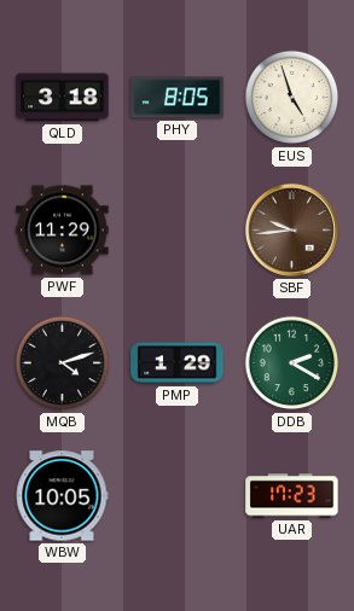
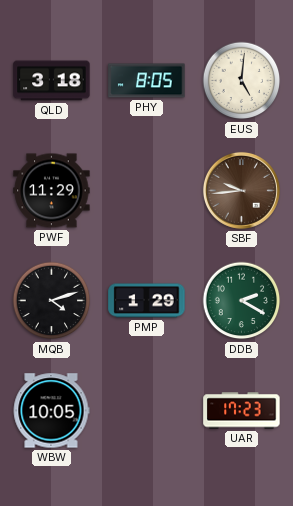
EUS: 4:57 -> 5:01 (242, 81)
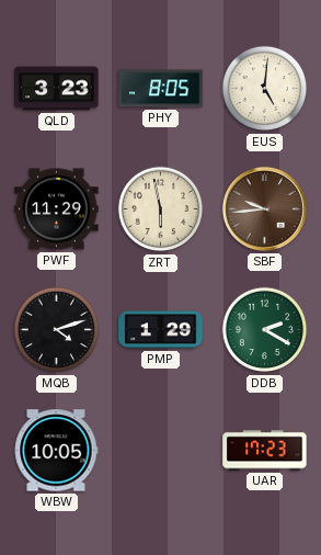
QLD: 3:18 -> 3:23 (57, 89)
ZRT: none -> 5:58 (161, 209)
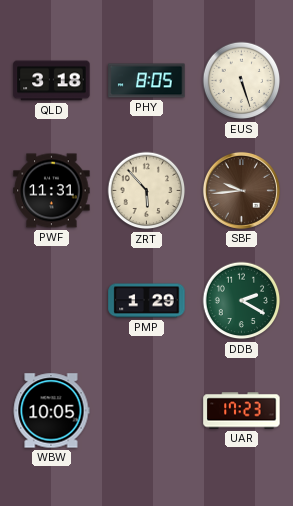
QLD: 3:23 -> 3:18 (52, 81)
EUS: 5:01 -> 5:27 (242, 81)
PWF: 11:29 -> 11:31 (52, 191)
ZRT: 5:58 -> 5:53 (147, 191)
MQB: 4:12 -> none (57, 330)
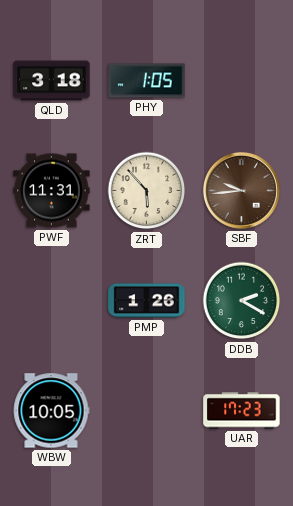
PHY: 8:05 -> 1:05 (147, 81)
EUS: 5:27 -> none (242, 81)
PMP: 1:29 -> 1:26 (147, 301)
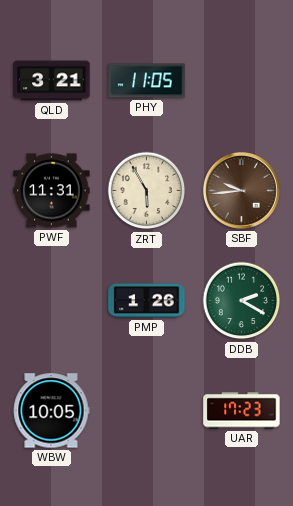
QLD: 3:18 -> 3:21 (52, 81)
PHY: 1:05 -> 11:05 (147, 81)
ZRT: 5:53 -> 5:55 (147, 191)
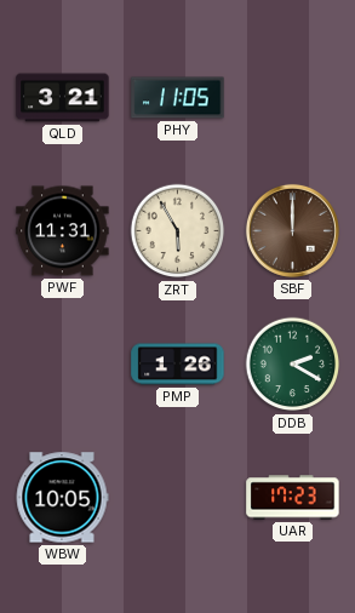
SBF: 9:44 -> 12:00 (292, 230)
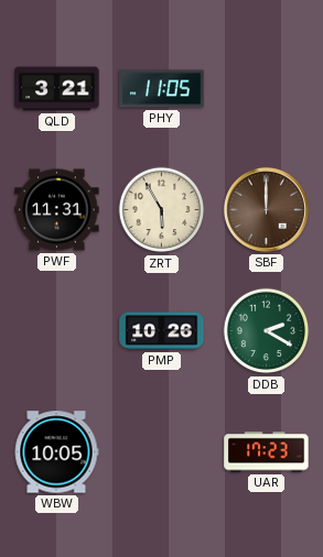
PMP: 1:26 -> 10:26 (162, 331)
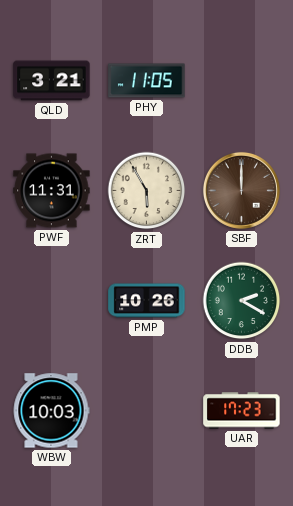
WBW: 10:05 -> 10:03 (51, 411)
